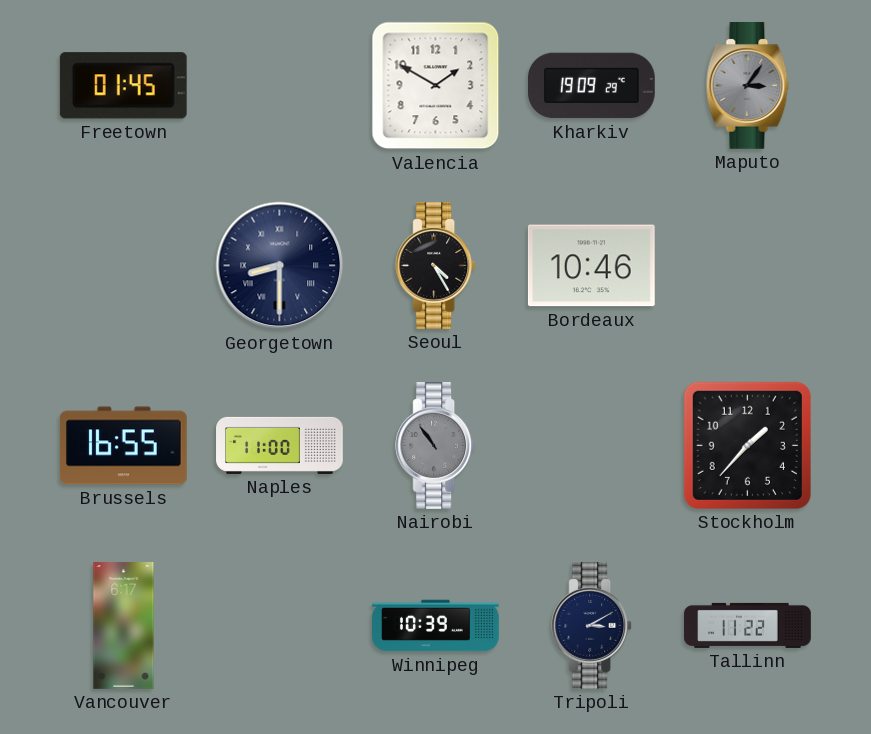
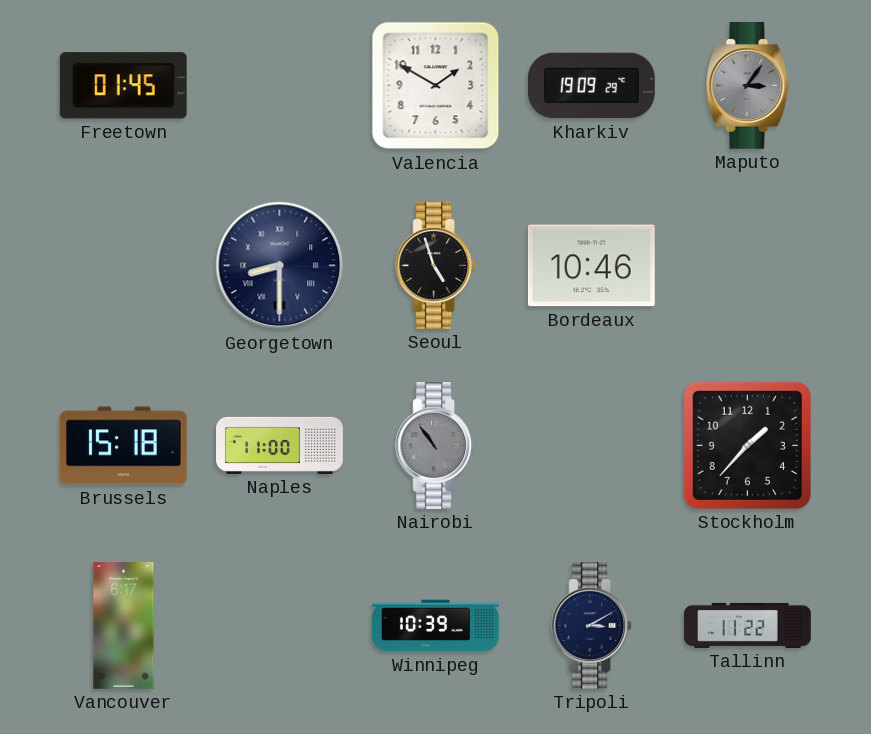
Seoul: 4:25 -> 4:57 (436, 266)
Brussels: 16:55 -> 15:18 (123, 446)
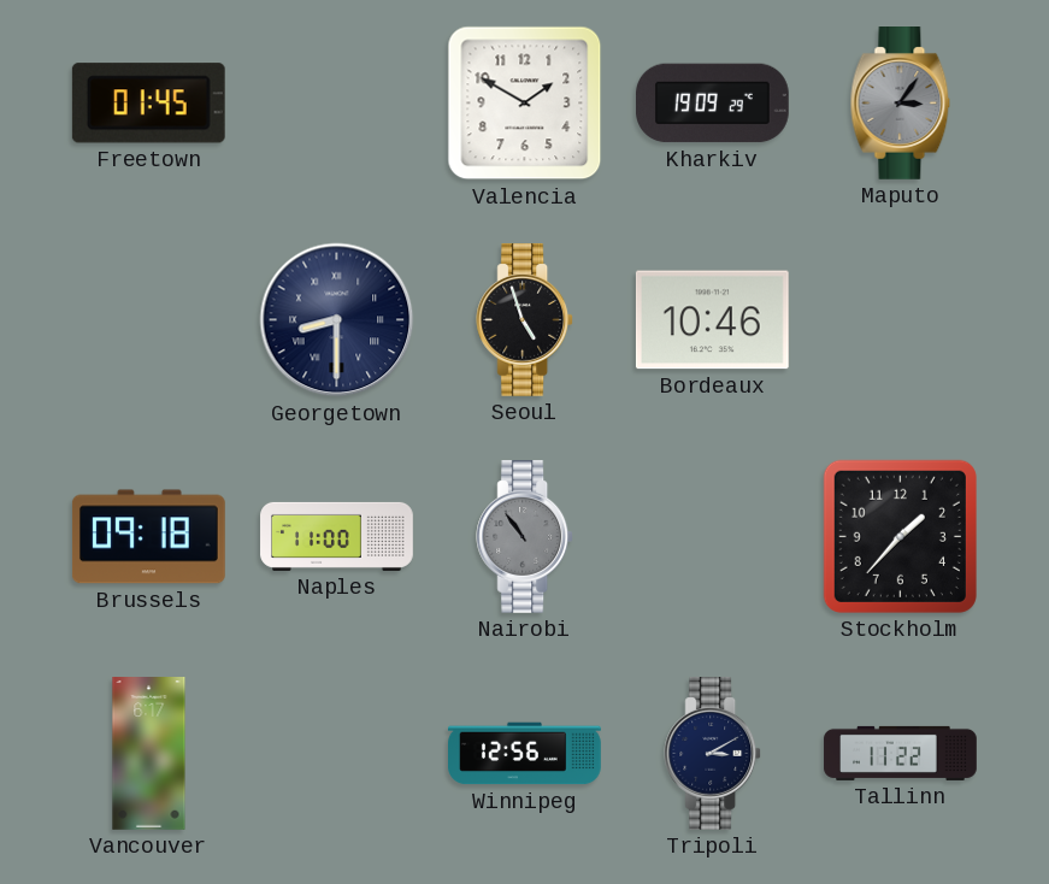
Brussels: 15:18 -> 09:18 (148, 537)
Winnipeg: 10:39 -> 12:56 (525, 754)
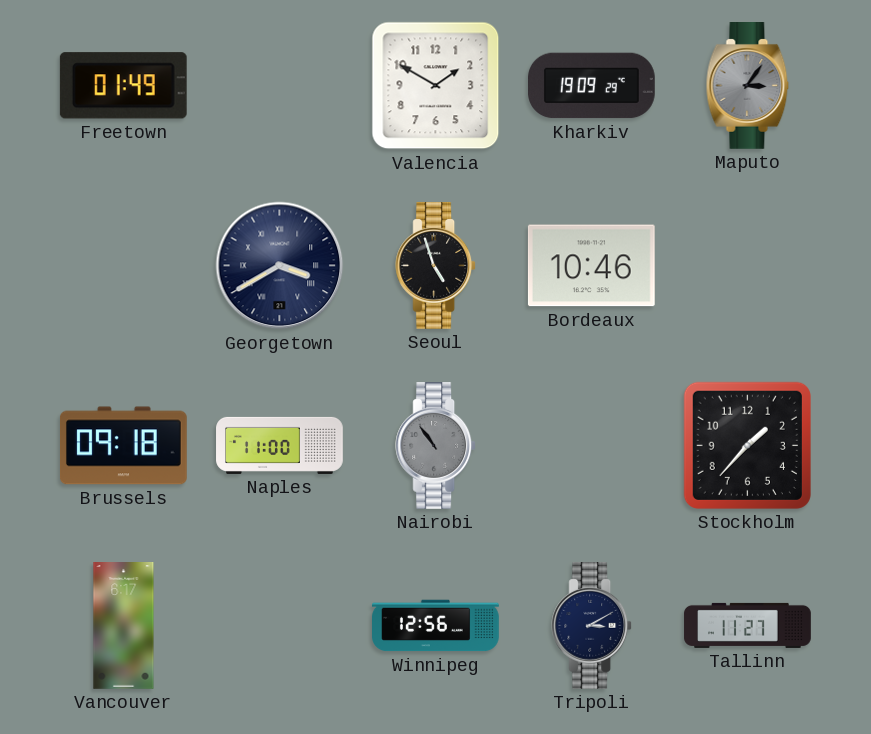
Freetown: 01:45 -> 01:49 (123, 86)
Georgetown: 8:30 -> 3:40 (280, 266)
Tallinn: 11:22 -> 11:27 (748, 625)
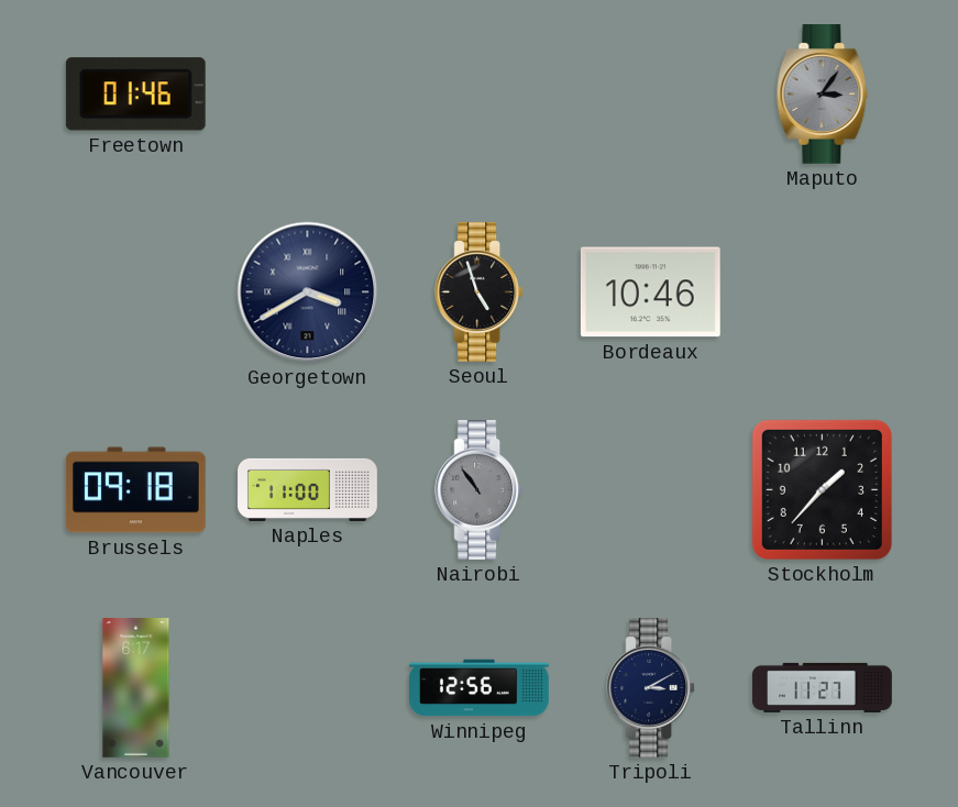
Freetown: 01:49 -> 01:46 (135, 95)
Valencia: 1:50 -> none (436, 86)
Kharkiv: 19:09 -> none (592, 86)
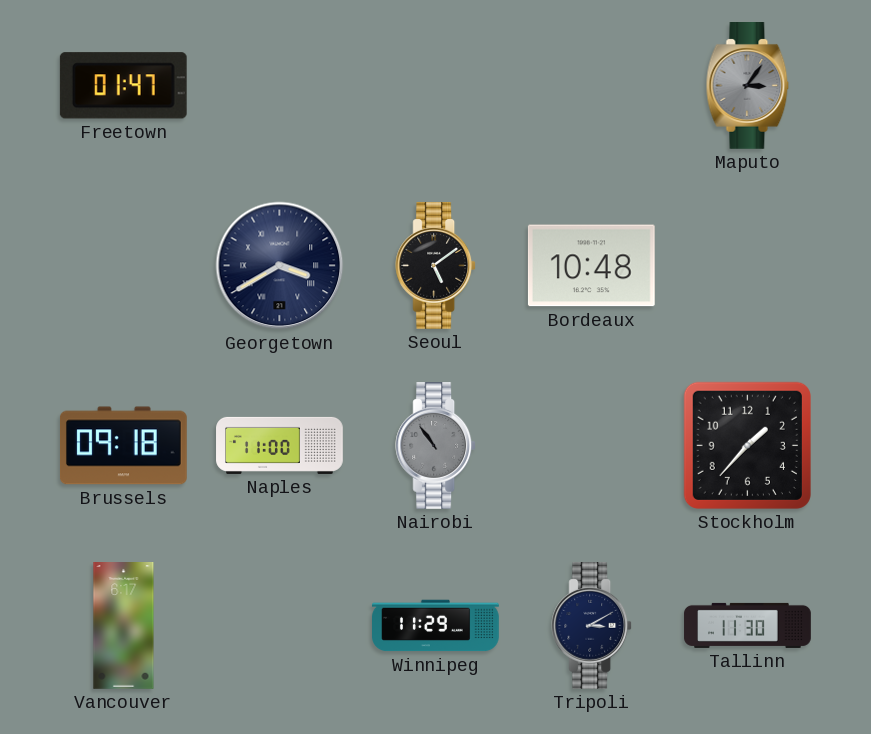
Freetown: 01:46 -> 01:47 (123, 86)
Seoul: 4:57 -> 5:09 (436, 266)
Bordeaux: 10:46 -> 10:48 (591, 266)
Winnipeg: 12:56 -> 11:29 (436, 626)
Tallinn: 11:27 -> 11:30 (748, 625)
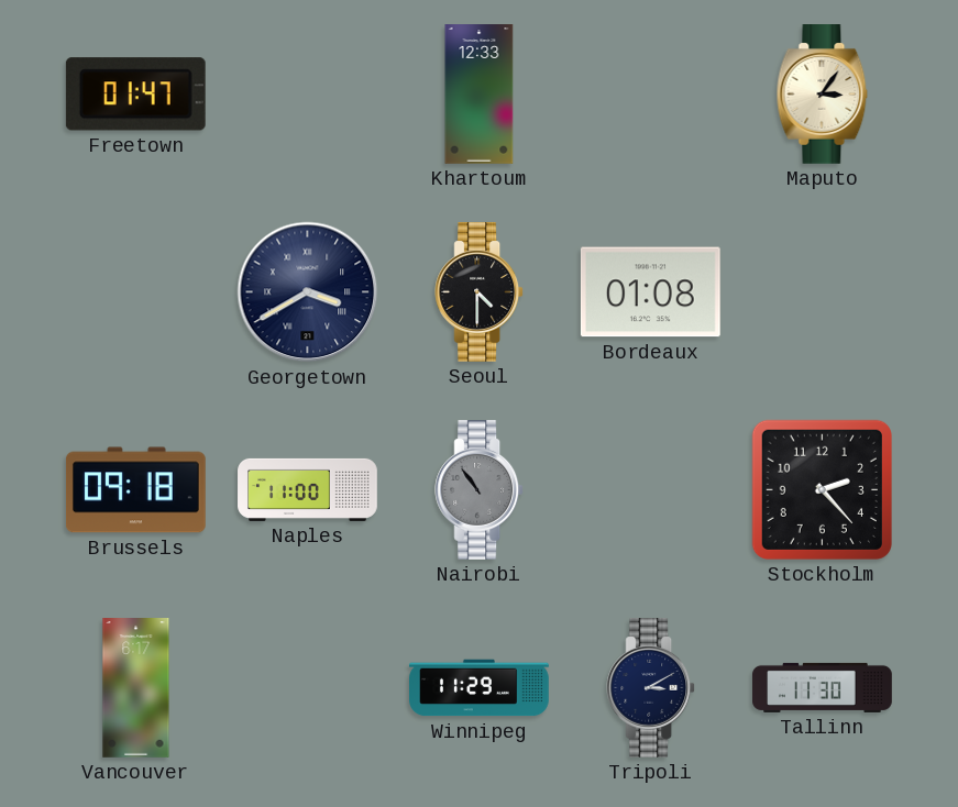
Khartoum: none -> 12:33 (480, 95)
Maputo dial: grey -> cream (823, 95)
Seoul: 5:09 -> 4:30 (480, 292)
Bordeaux: 10:48 -> 01:08 (650, 292)
Stockholm: 1:37 -> 2:23 (822, 489)
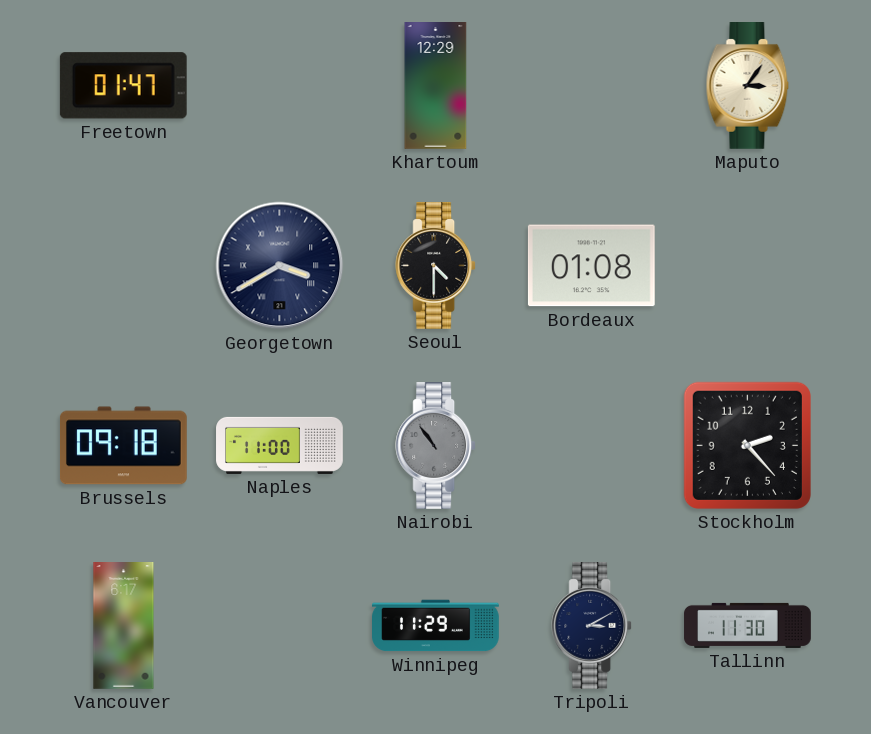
Khartoum: 12:33 -> 12:29 (436, 86)
